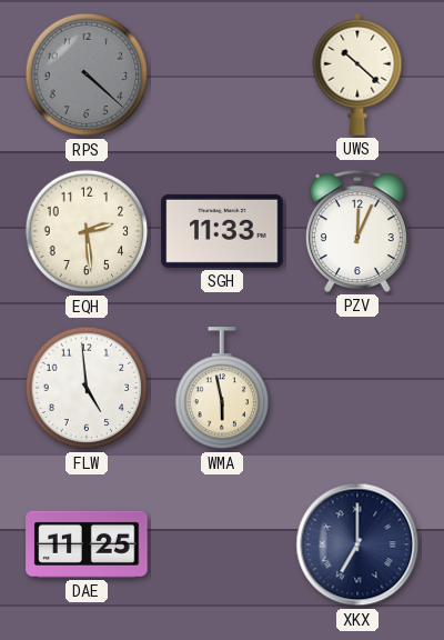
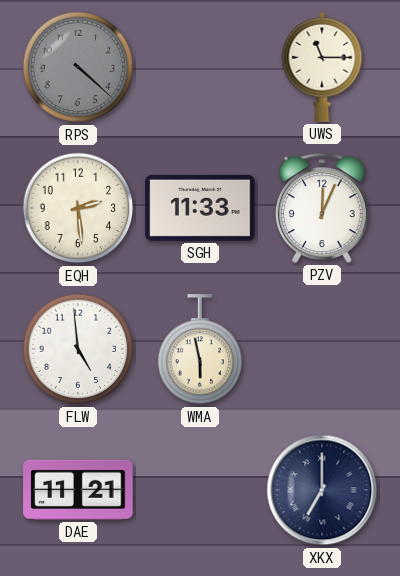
UWS: 10:22 -> 11:15 (322, 67)
DAE: 11:25 -> 11:21 (78, 490)
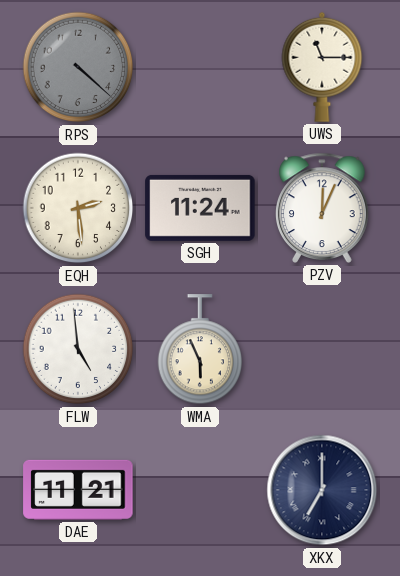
SGH: 11:33 -> 11:24 (200, 208)
WMA: 5:58 -> 5:56 (200, 350)
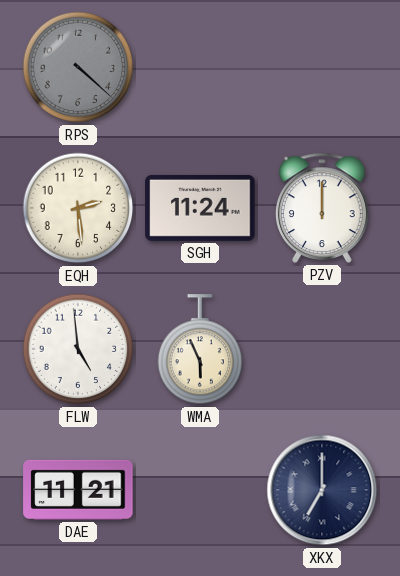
UWS: 11:15 -> none (322, 67)
PZV: 12:04 -> 12:00 (323, 208)
